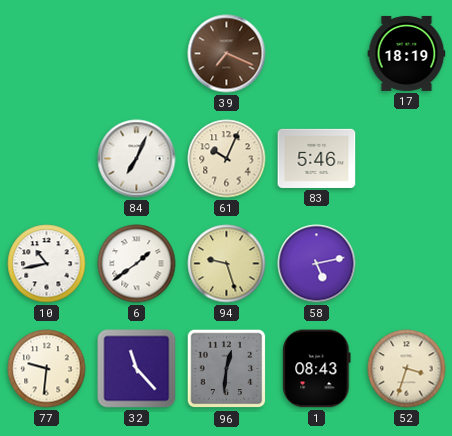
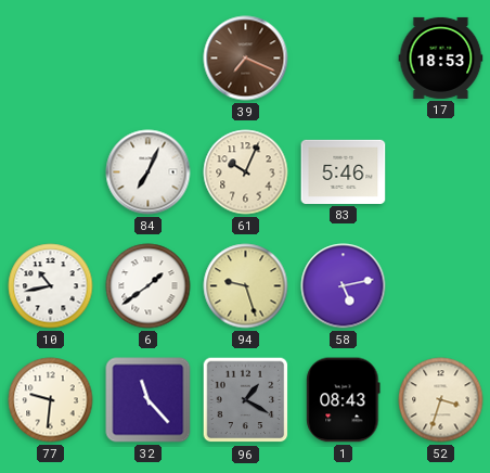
17: 18:19 -> 18:53 (441, 57)
96: 12:31 -> 1:20 (246, 400)
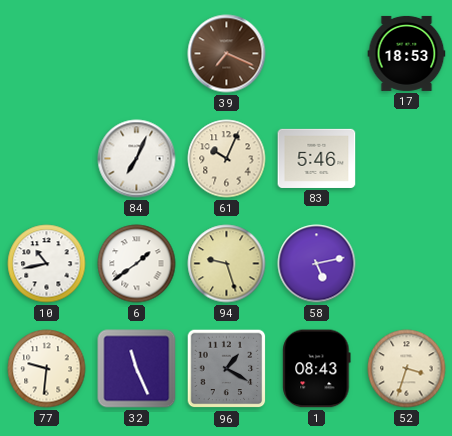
32: 11:23 -> 11:26 (137, 369)
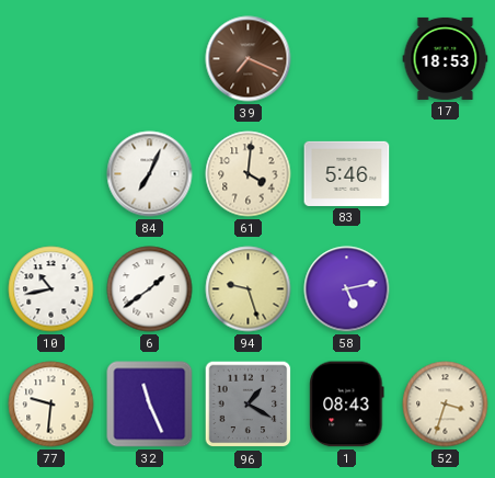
61: 10:04 -> 4:01 (249, 174)
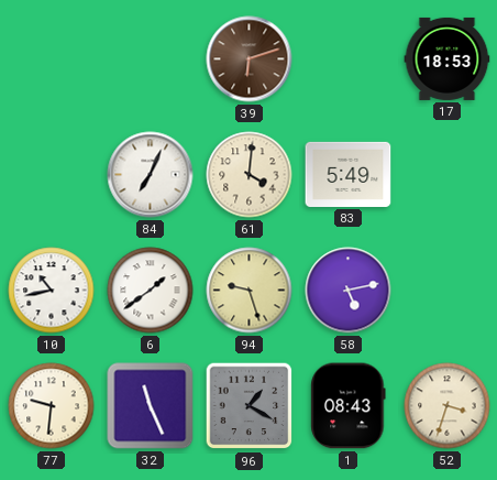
39: 7:19 -> 6:12 (250, 59)
83: 5:46 -> 5:49 (349, 174)
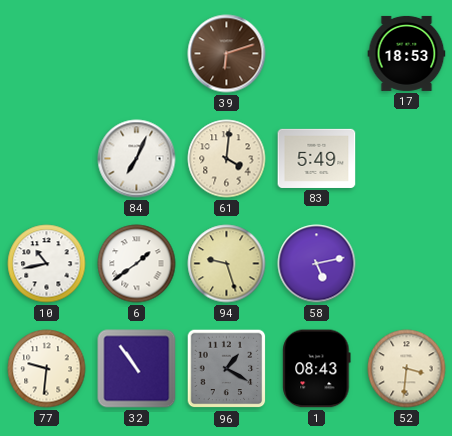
32: 11:26 -> 10:54 (137, 369)
52: 3:33 -> 3:31 (407, 369)
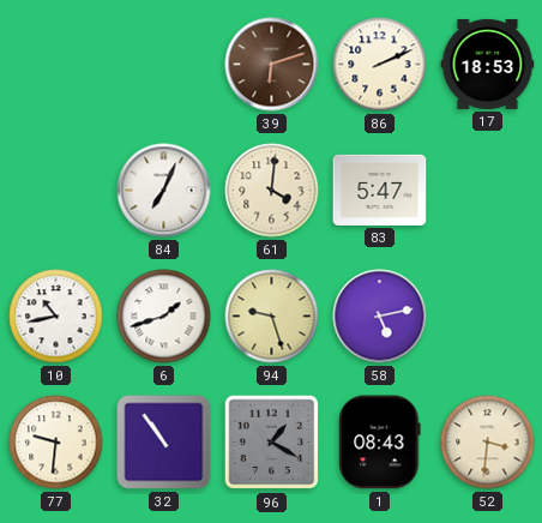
86: none -> 2:11 (380, 65)
83: 5:49 -> 5:47 (380, 190)
6: 1:39 -> 1:42 (164, 317)
